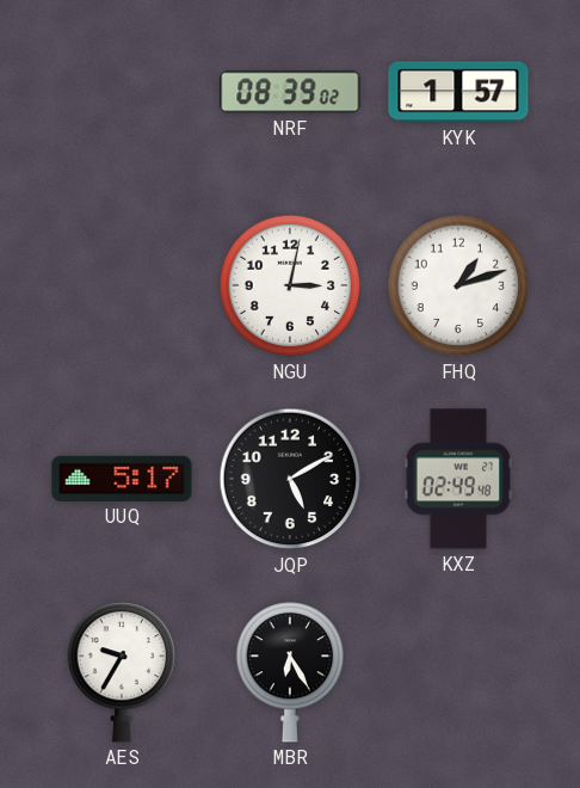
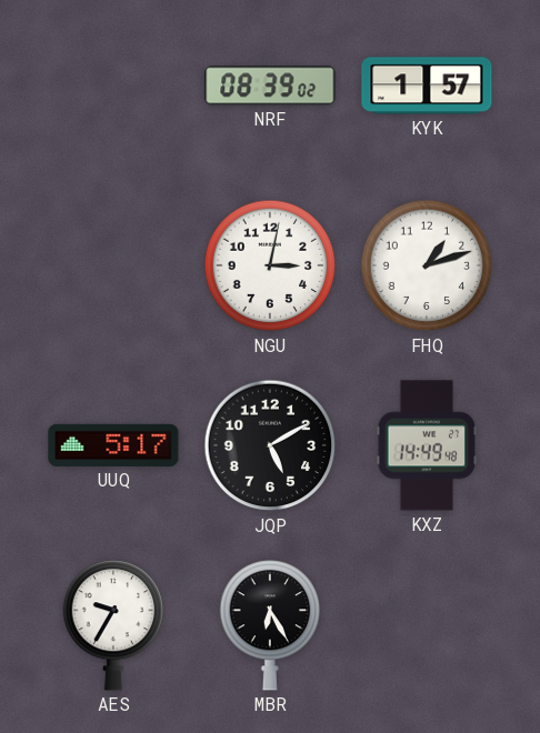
KXZ: 02:49 -> 14:49 (427, 445)
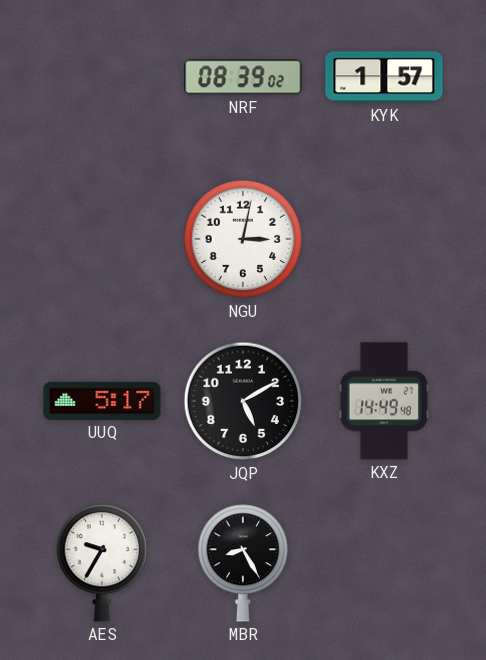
FHQ: 1:12 -> none (427, 265)
MBR: 6:25 -> 8:25 (243, 563)
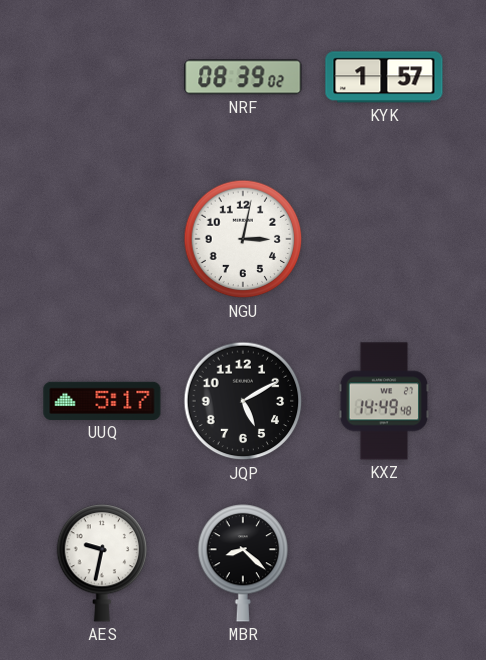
AES: 9:35 -> 9:32 (102, 563)
MBR: 8:25 -> 8:22 (243, 563)
